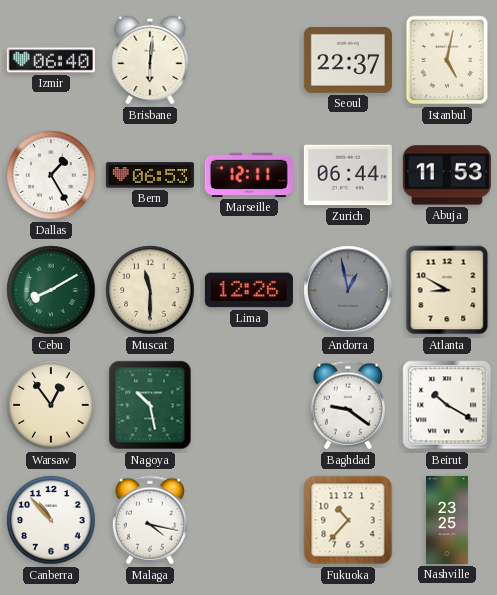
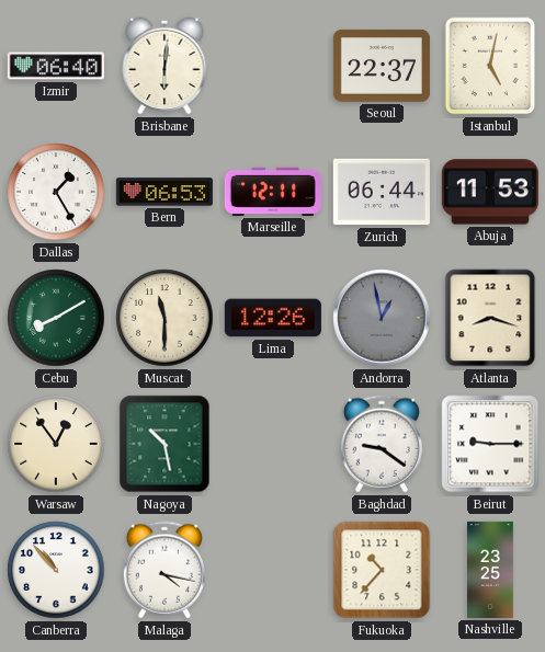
Atlanta: 8:50 -> 8:18 (490, 318)
Beirut: 10:20 -> 9:15 (490, 444)
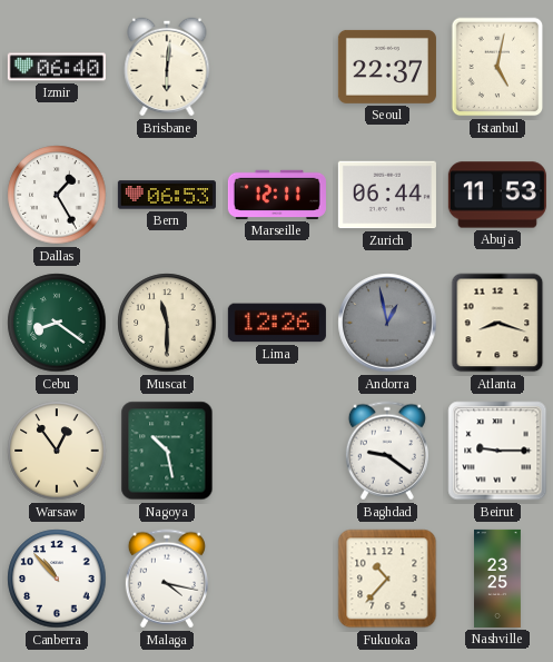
Cebu: 8:10 -> 8:21 (57, 323)
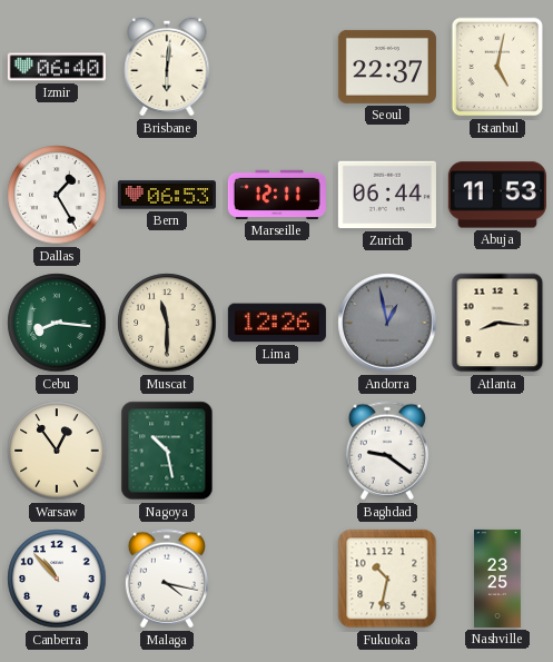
Cebu: 8:21 -> 8:16 (57, 323)
Atlanta: 8:18 -> 8:16 (497, 323)
Beirut: 9:15 -> none (497, 451)
Fukuoka: 10:37 -> 10:32 (387, 579)
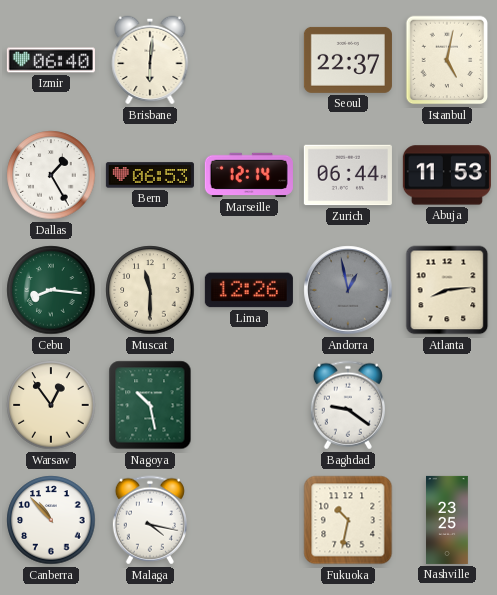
Marseille: 12:11 -> 12:14 (249, 175)
Atlanta: 8:16 -> 8:14 (447, 290)
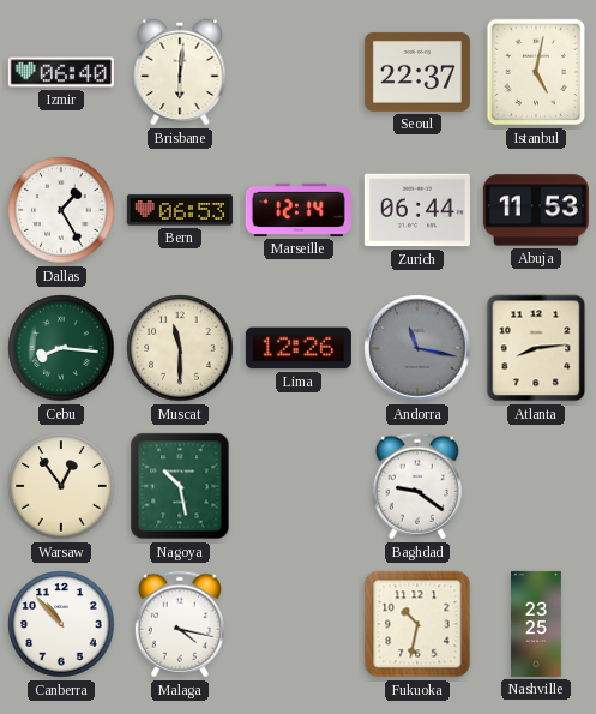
Andorra: 12:58 -> 11:17 (417, 348)
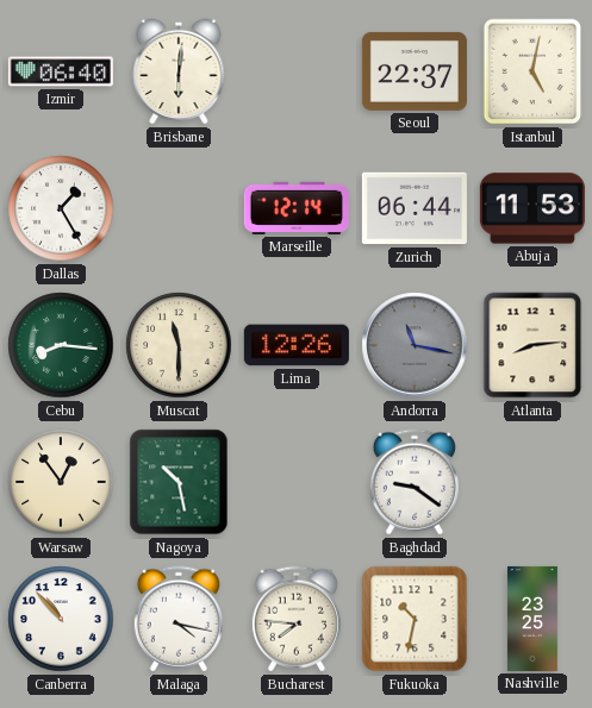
Bern: 06:53 -> none (180, 210)
Bucharest: none -> 7:46 (297, 619)
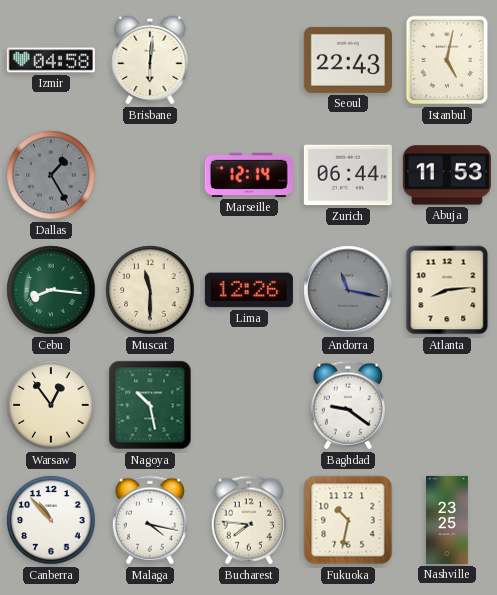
Izmir: 06:40 -> 04:58 (51, 60)
Seoul: 22:37 -> 22:43 (348, 60)
Dallas dial: white -> grey (51, 175)
